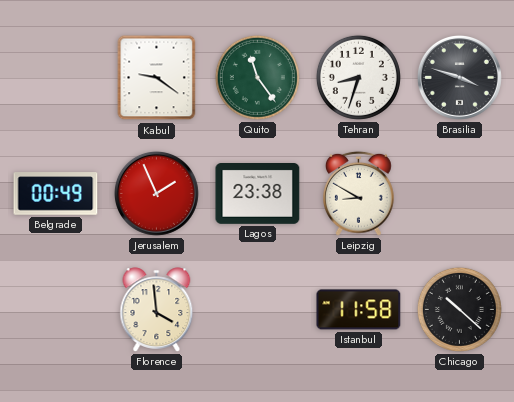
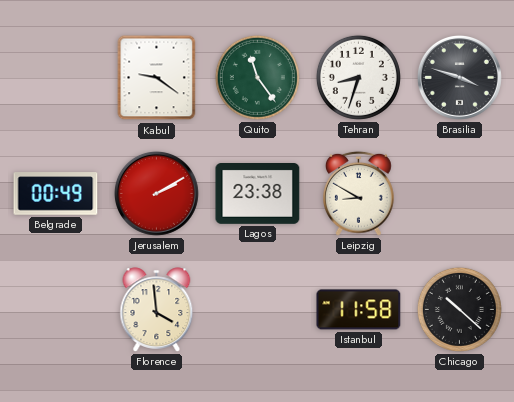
Jerusalem: 1:56 -> 2:10 (156, 193)
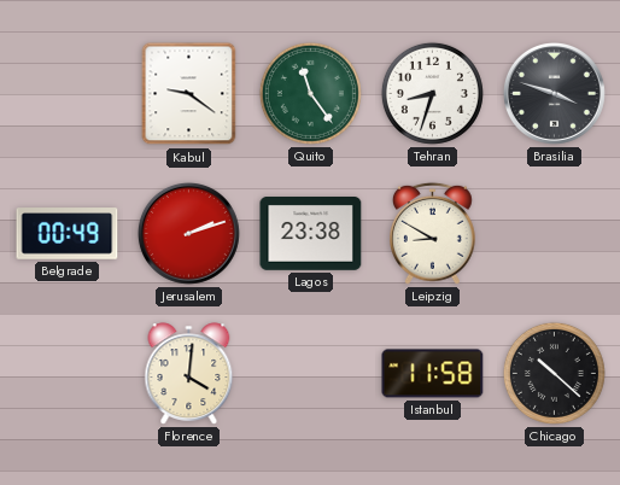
Jerusalem: 2:10 -> 2:12 (188, 233)
Florence: 3:59 -> 4:01 (189, 374)
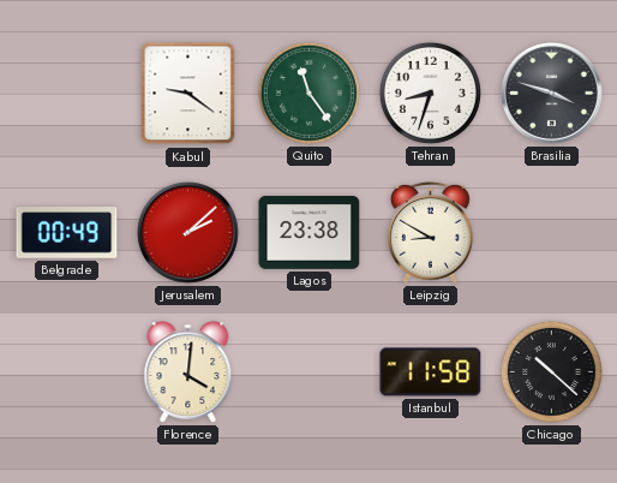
Jerusalem: 2:12 -> 2:08 (187, 232)
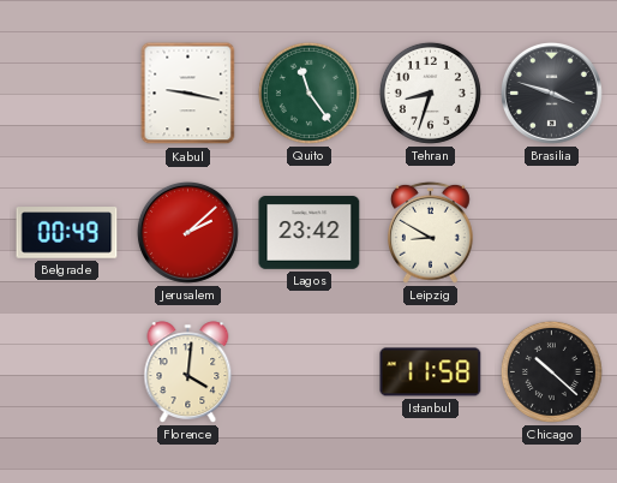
Kabul: 9:21 -> 9:17 (188, 94)
Lagos: 23:38 -> 23:42 (310, 233)
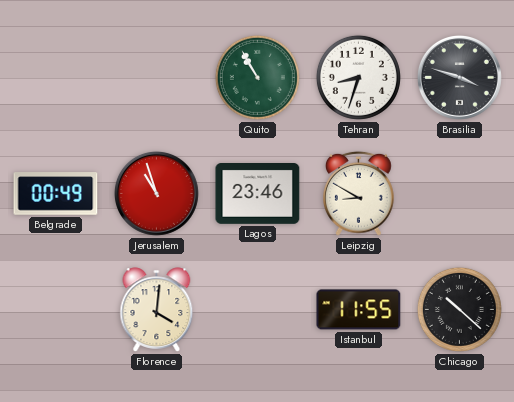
Kabul: 9:17 -> none (188, 94)
Quito: 11:24 -> 10:55 (257, 77)
Jerusalem: 2:08 -> 10:57 (156, 193)
Lagos: 23:42 -> 23:46 (258, 194)
Istanbul: 11:58 -> 11:55 (359, 310)
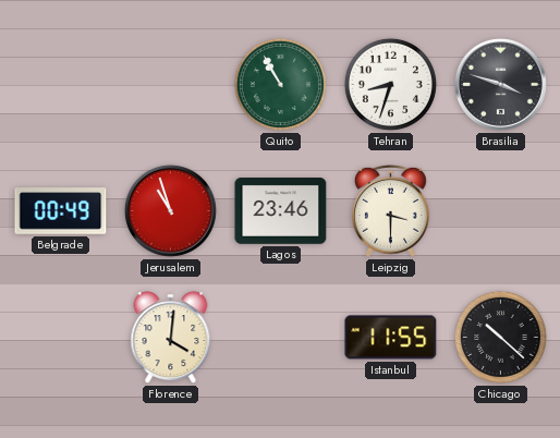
Leipzig: 8:50 -> 3:30 (391, 210)
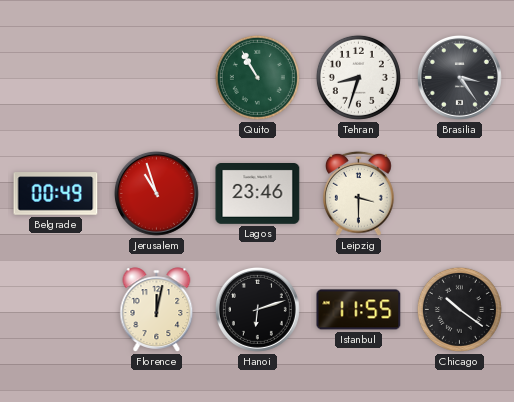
Brasilia: 3:48 -> 3:24 (459, 77)
Florence: 4:01 -> 12:02 (157, 310)
Hanoi: none -> 6:12 (257, 309)
Chicago: 10:22 -> 10:21 (459, 309)
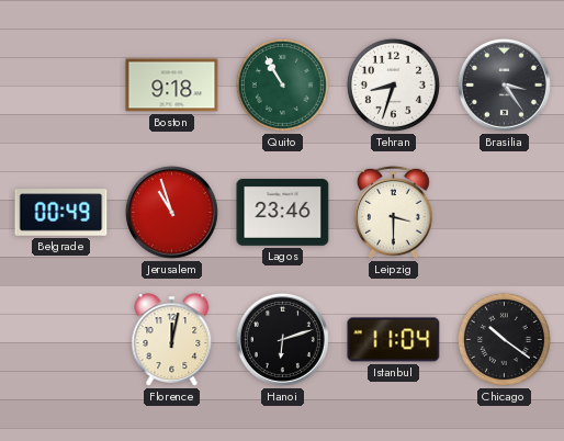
Boston: none -> 9:18 (172, 86)
Istanbul: 11:55 -> 11:04 (394, 340)
